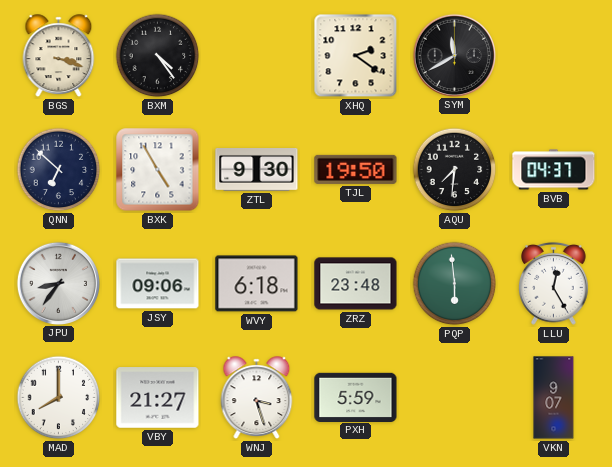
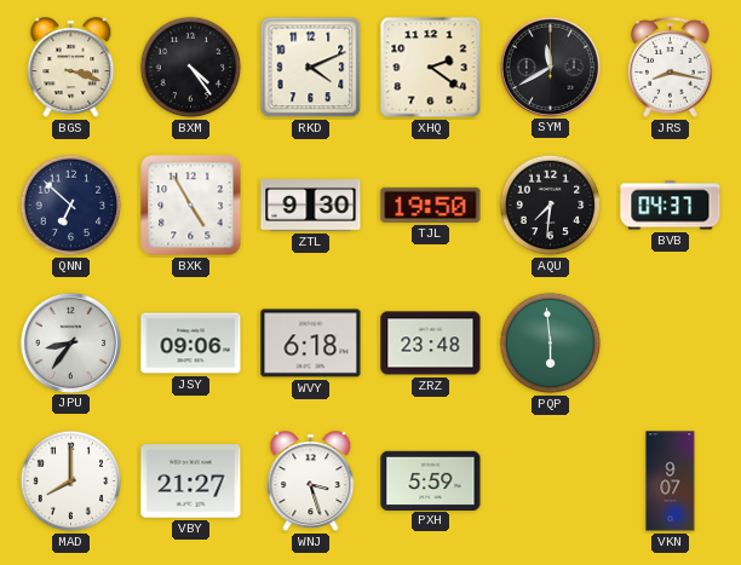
RKD: none -> 4:11 (311, 68)
JRS: none -> 8:17 (671, 67)
LLU: 12:25 -> none (554, 283)
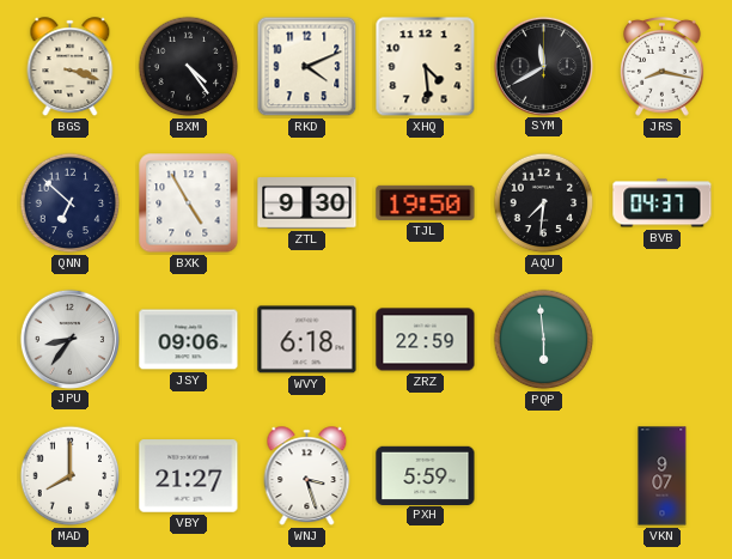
XHQ: 2:21 -> 4:29 (426, 67)
ZRZ: 23:48 -> 22:59 (426, 340)
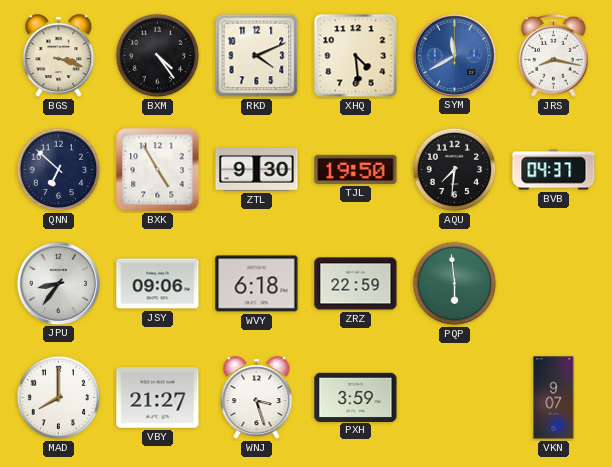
SYM dial: black -> blue (454, 55)
PXH: 5:59 -> 3:59 (356, 397)
